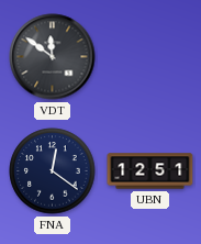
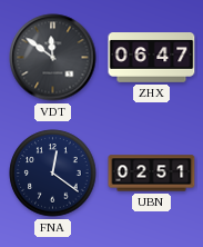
ZHX: none -> 06:47 (152, 58)
UBN: 12:51 -> 02:51 (152, 174)
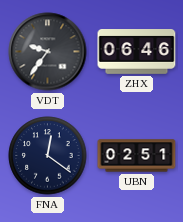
VDT: 11:51 -> 9:36 (48, 52)
ZHX: 06:47 -> 06:46 (137, 52)
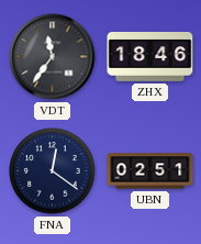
VDT: 9:36 -> 11:36 (53, 57)
ZHX: 06:46 -> 18:46 (150, 57)
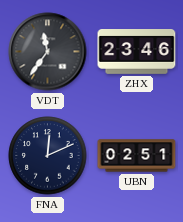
ZHX: 18:46 -> 23:46 (137, 52)
FNA: 12:21 -> 12:11 (48, 156)
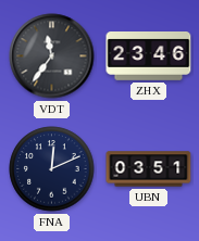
UBN: 02:51 -> 03:51 (149, 169)
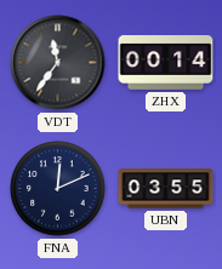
ZHX: 23:46 -> 00:14 (166, 63)
UBN: 03:51 -> 03:55 (166, 189)
